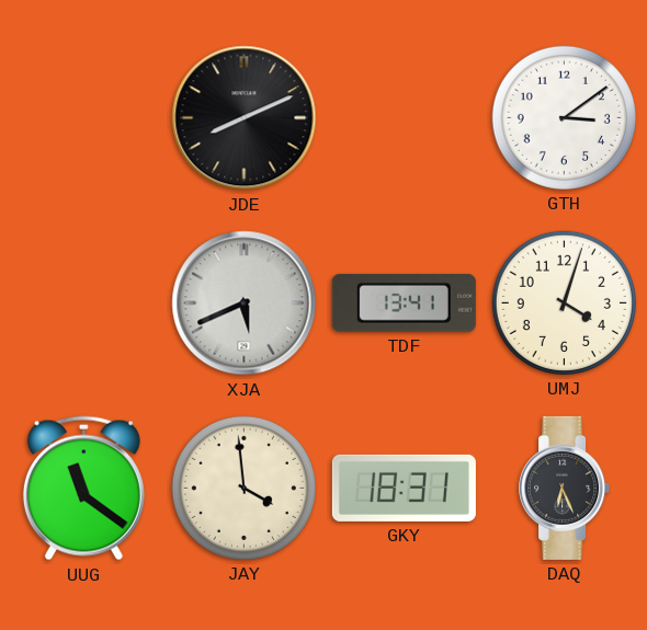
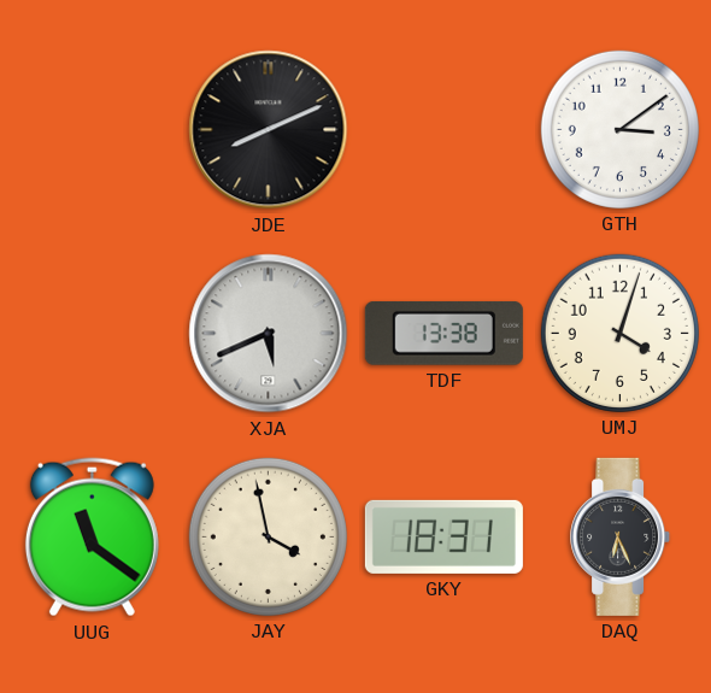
TDF: 13:41 -> 13:38 (443, 334)
JAY: 3:59 -> 3:58 (268, 536)
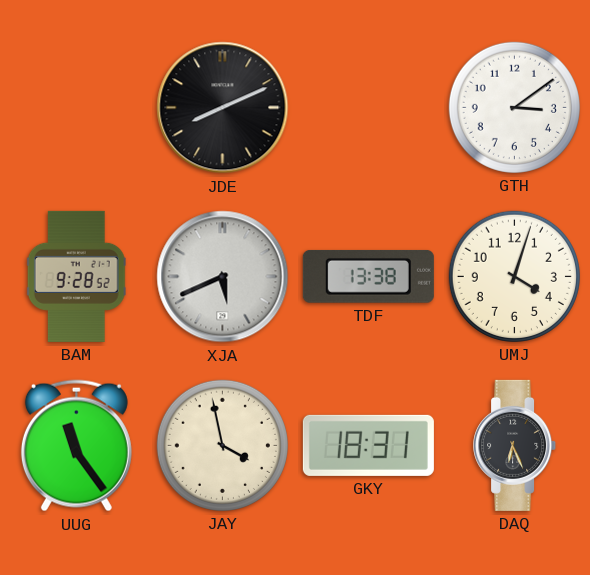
BAM: none -> 9:28 (76, 276)
UUG: 11:21 -> 11:24 (76, 446)
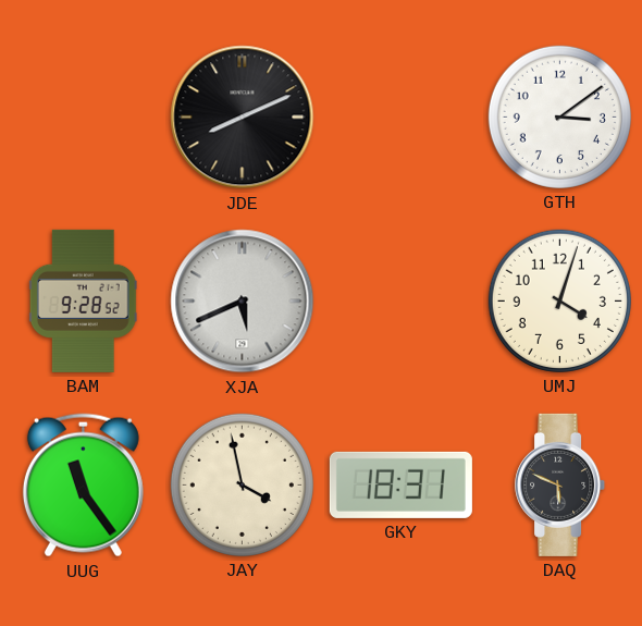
TDF: 13:38 -> none (368, 277)
DAQ: 6:26 -> 5:49 (560, 484)
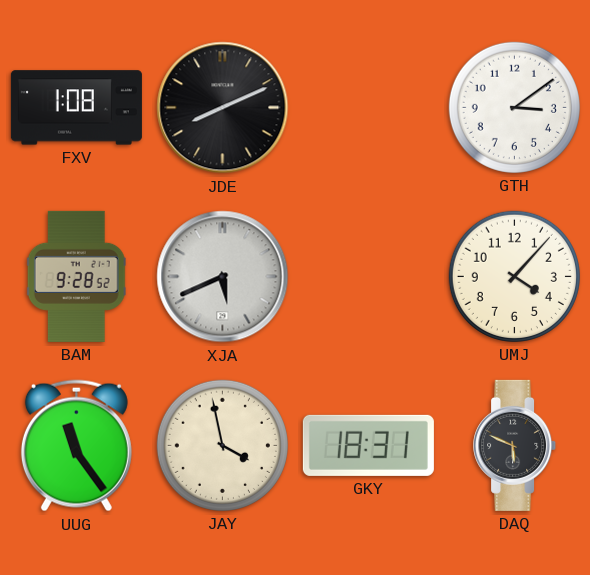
FXV: none -> 1:08 (76, 108)
UMJ: 4:03 -> 4:07 (514, 276)
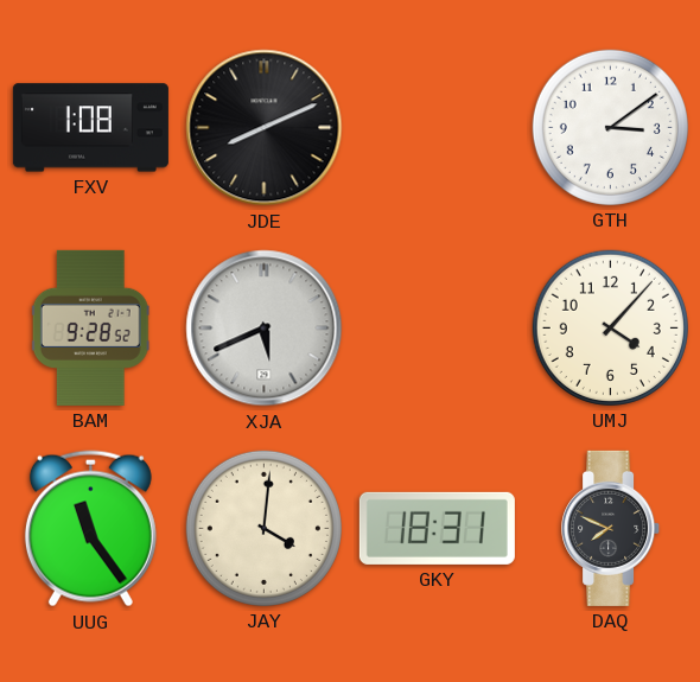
JAY: 3:58 -> 4:01 (263, 528)
DAQ: 5:49 -> 7:49 (611, 528)
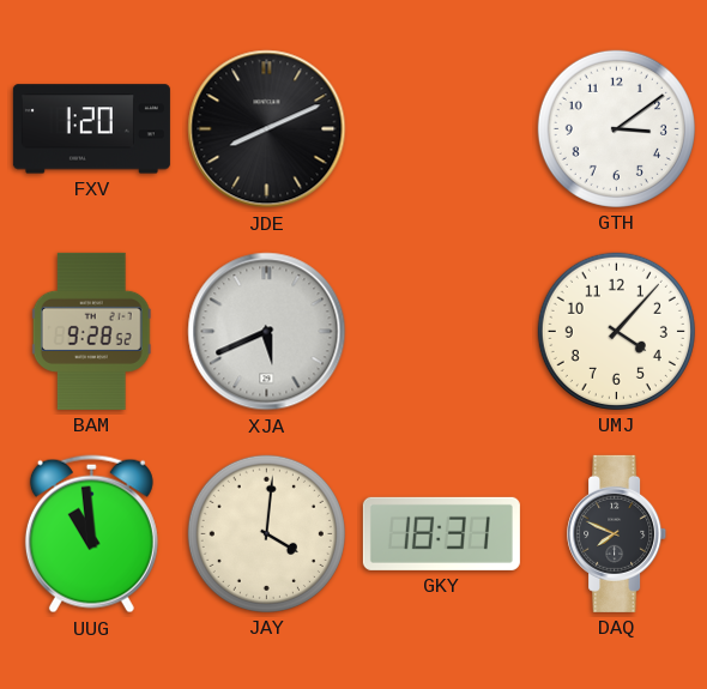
FXV: 1:08 -> 1:20 (91, 129)
UUG: 11:24 -> 10:59 (91, 534)
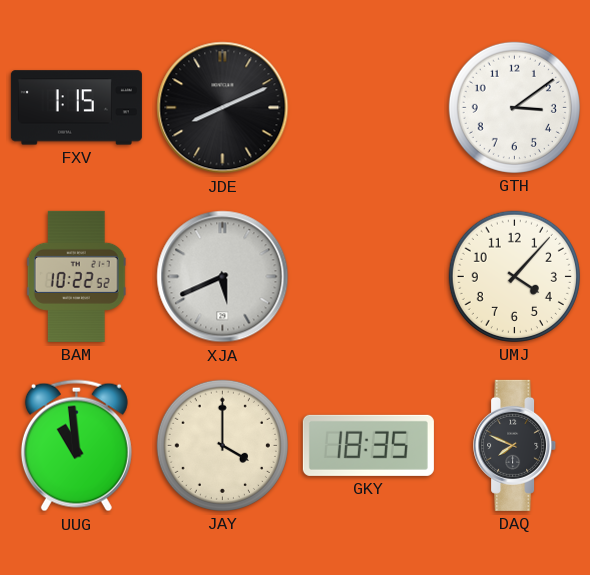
FXV: 1:20 -> 1:15 (76, 108)
BAM: 9:28 -> 10:22 (76, 276)
JAY: 4:01 -> 4:00 (222, 445)
GKY: 18:31 -> 18:35 (368, 445)
